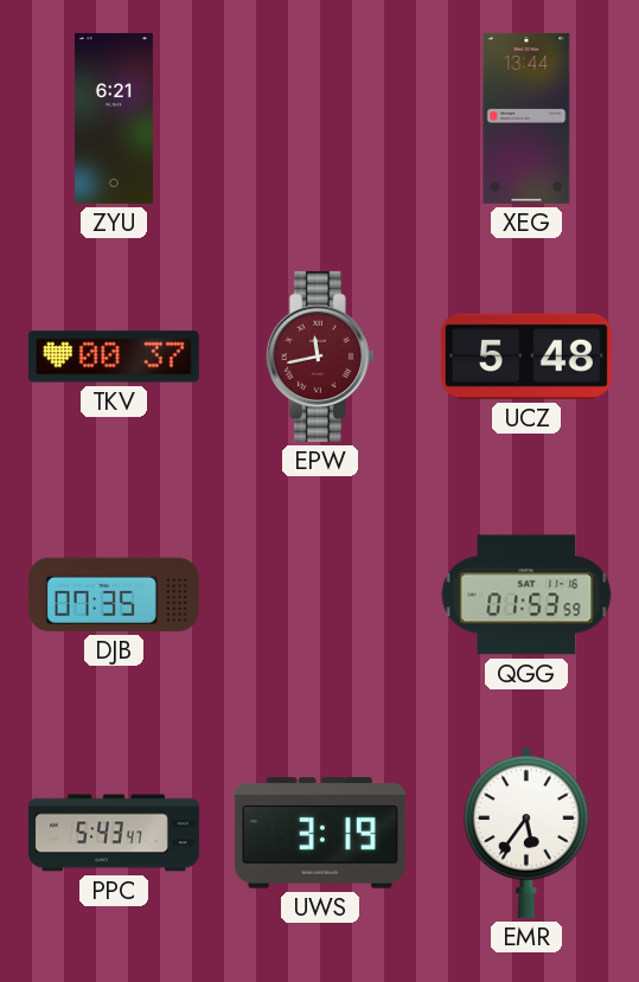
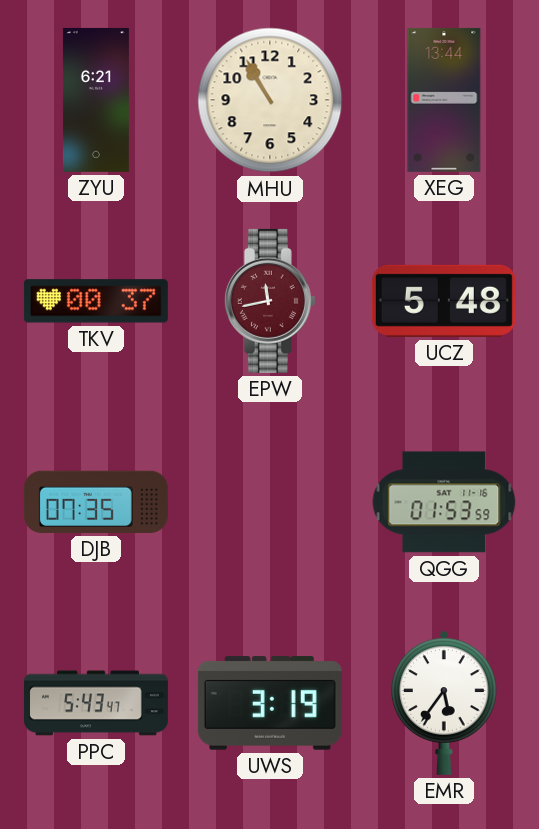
MHU: none -> 10:55 (270, 100)
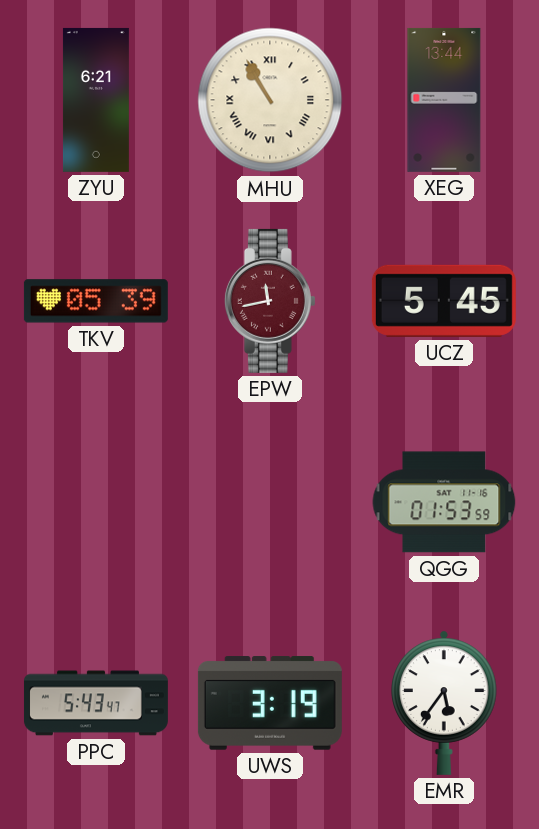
MHU numerals: Arabic -> Roman (270, 100)
TKV: 00:37 -> 05:39 (96, 301)
UCZ: 5:48 -> 5:45 (444, 301)
DJB: 07:35 -> none (96, 502)
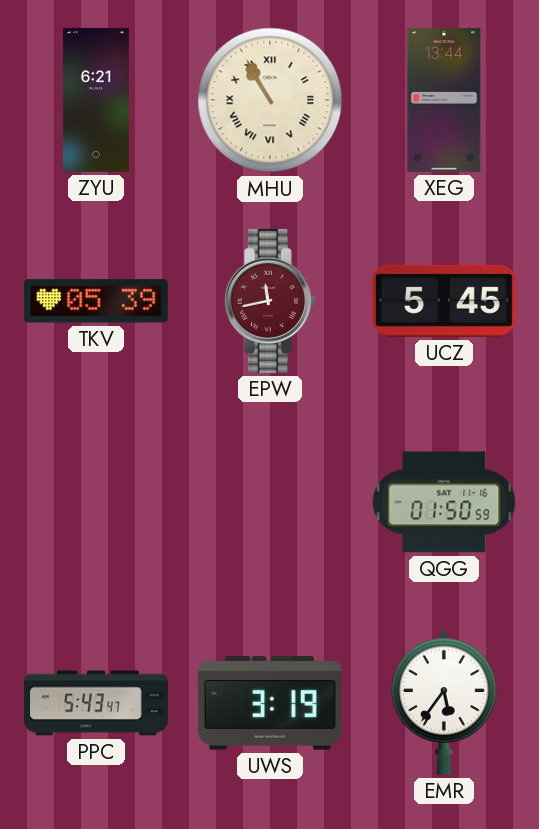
QGG: 01:53 -> 01:50 (444, 502)
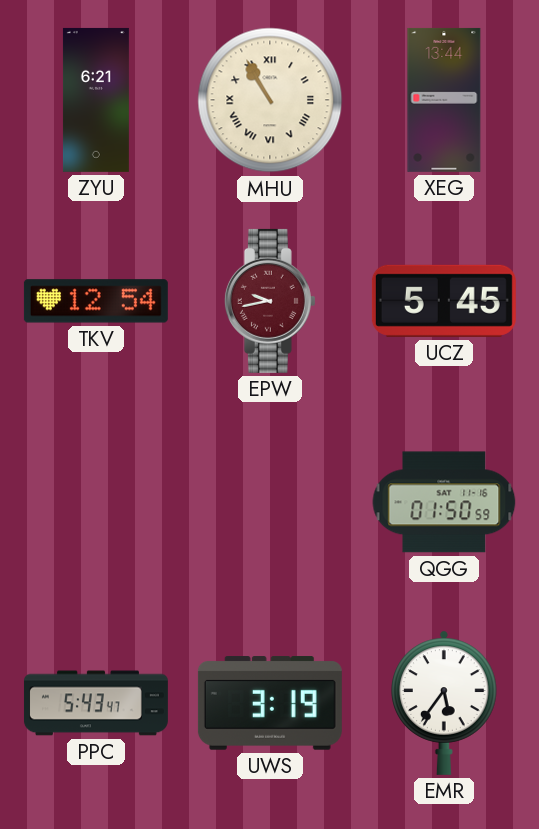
TKV: 05:39 -> 12:54 (96, 301)
EPW: 11:43 -> 9:43 (270, 301)
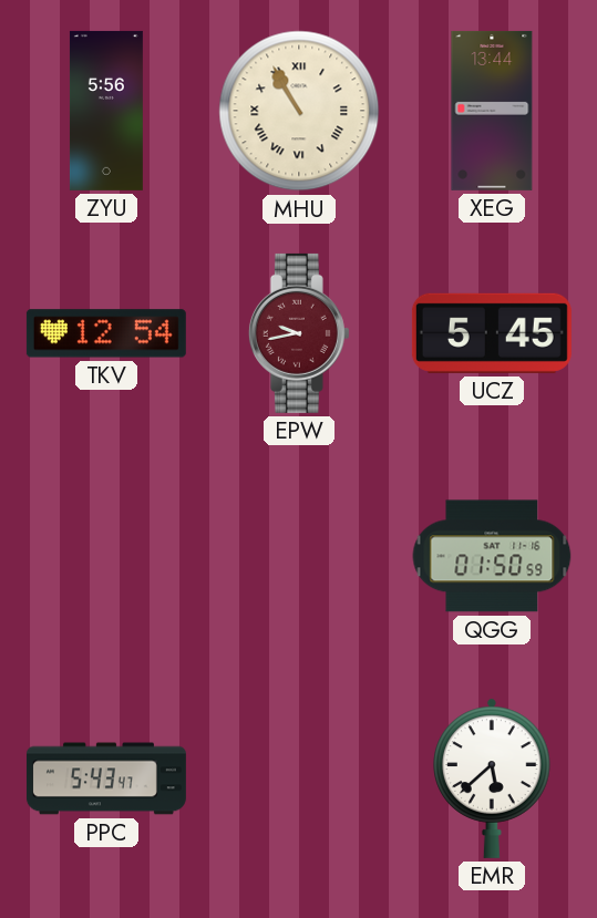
ZYU: 6:21 -> 5:56 (106, 111)
UWS: 3:19 -> none (270, 704)
EMR: 5:36 -> 5:38 (493, 778)
